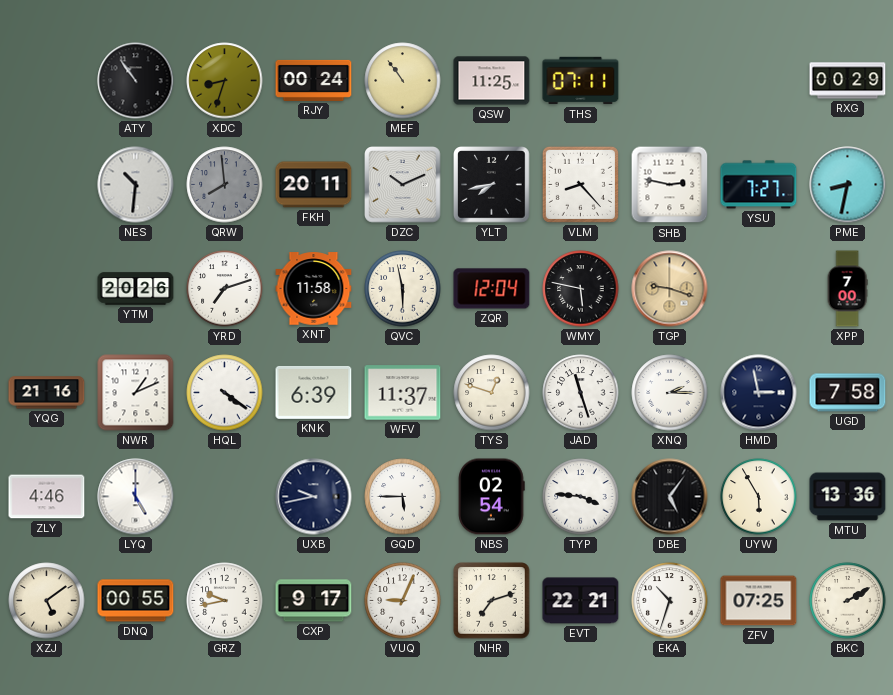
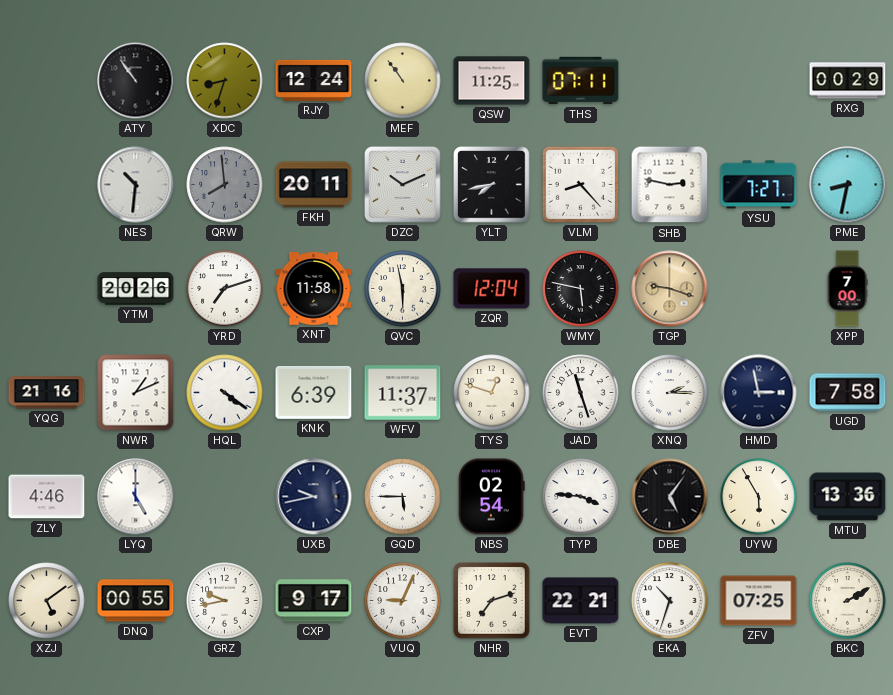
RJY: 00:24 -> 12:24 (314, 80)
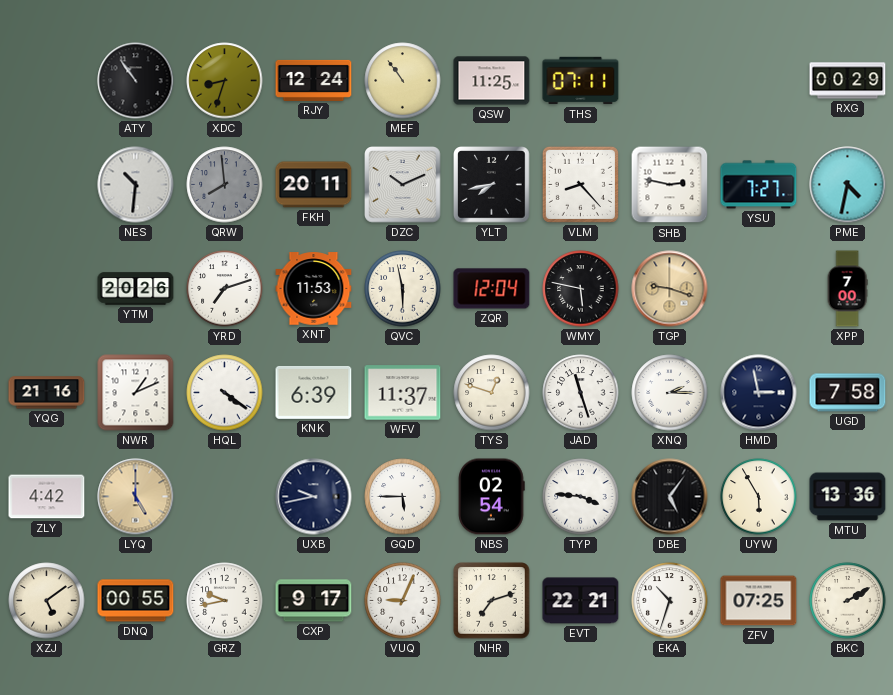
PME: 8:32 -> 4:32 (848, 185)
XNT: 11:58 -> 11:53 (314, 289)
ZLY: 4:46 -> 4:42 (47, 497)
LYQ dial: white -> champagne (136, 497)
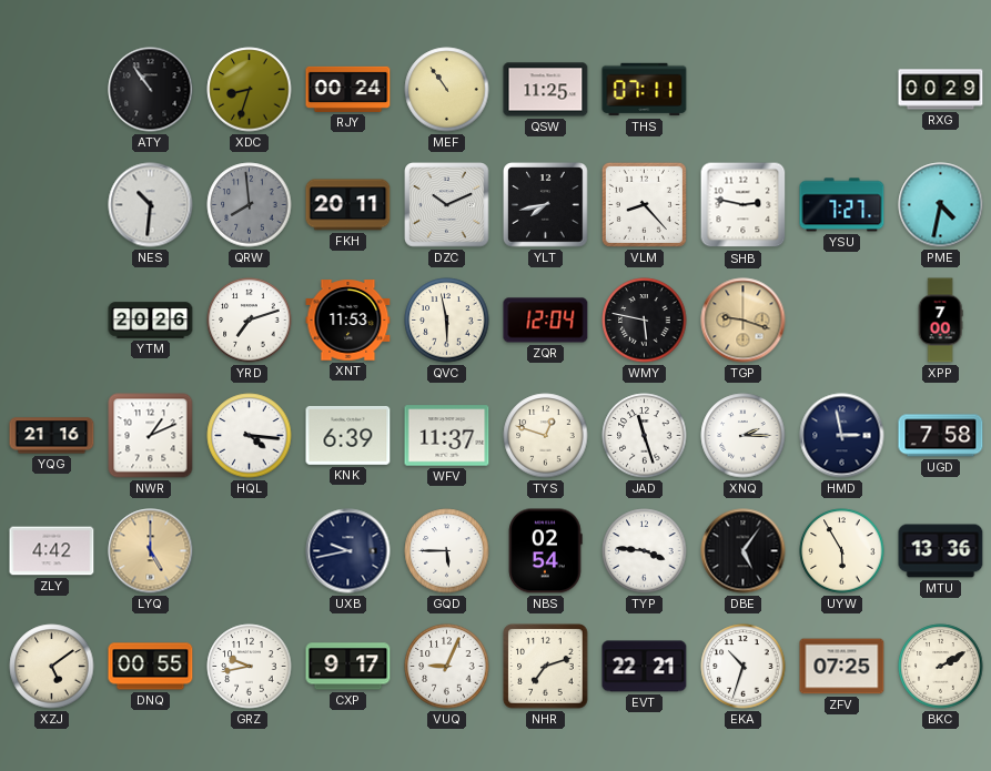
RJY: 12:24 -> 00:24 (348, 89)
HQL: 4:21 -> 4:16 (250, 436)
